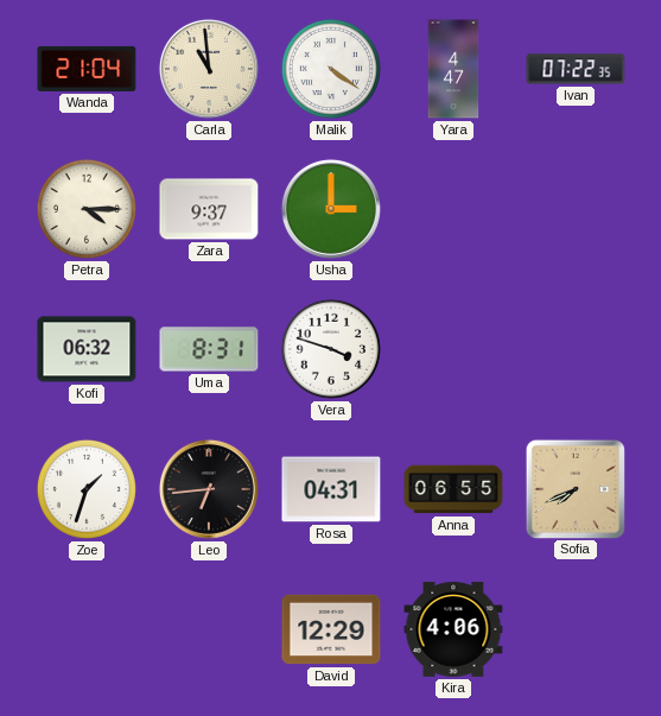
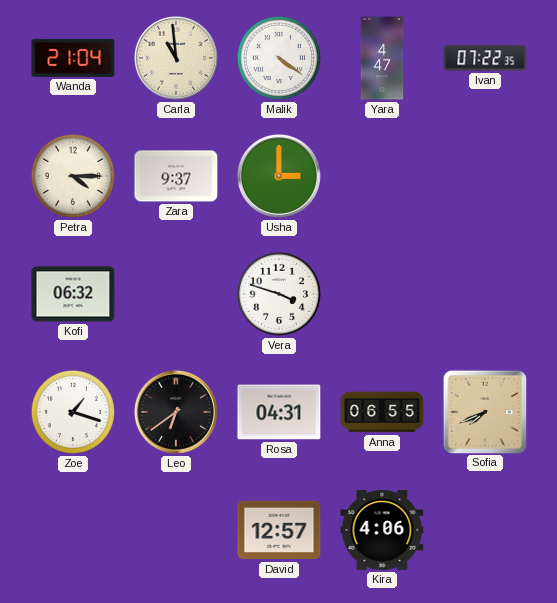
Uma: 8:31 -> none (209, 349)
Zoe: 1:33 -> 1:18 (73, 412)
Leo: 6:44 -> 6:39 (176, 412)
David: 12:29 -> 12:57 (279, 530)
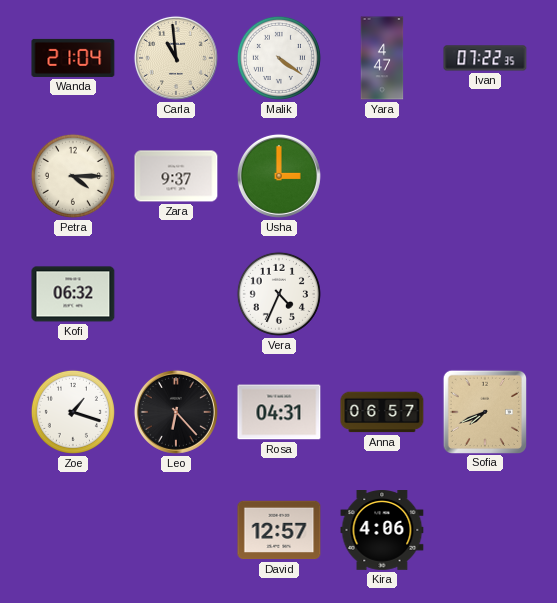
Vera: 3:48 -> 4:34 (279, 294)
Leo: 6:39 -> 6:23 (176, 412)
Anna: 06:55 -> 06:57 (382, 412)
